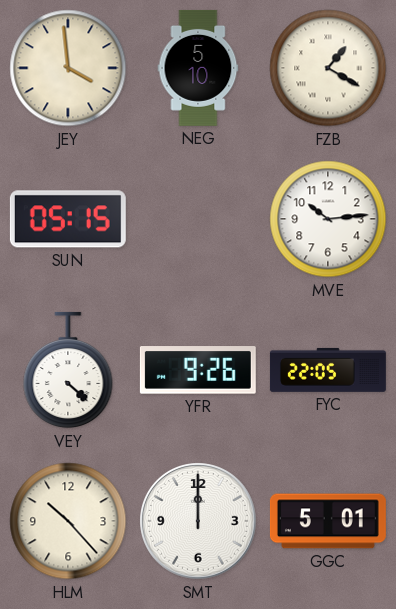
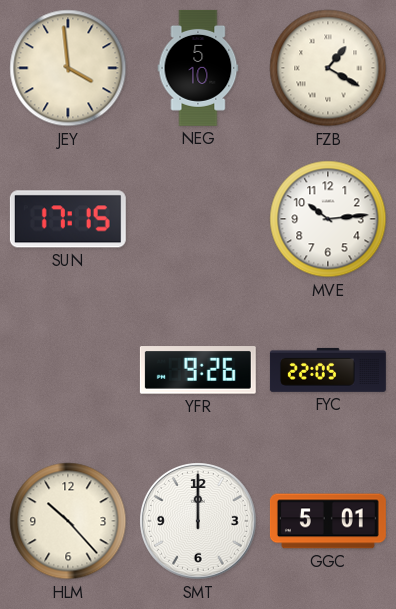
SUN: 05:15 -> 17:15 (68, 219)
VEY: 4:22 -> none (68, 370)
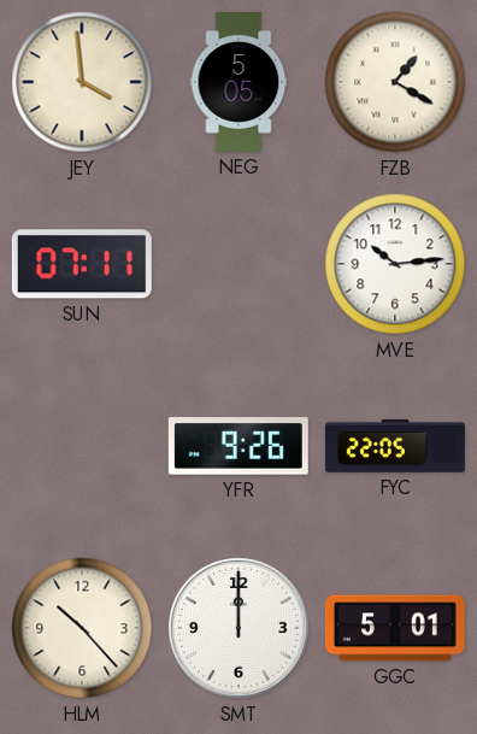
NEG: 5:10 -> 5:05 (238, 82)
SUN: 17:15 -> 07:11 (82, 264)
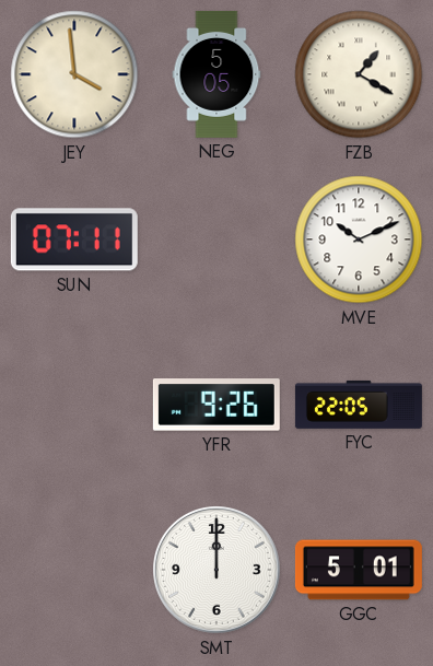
MVE: 10:14 -> 10:11 (359, 239)
HLM: 10:23 -> none (82, 628)
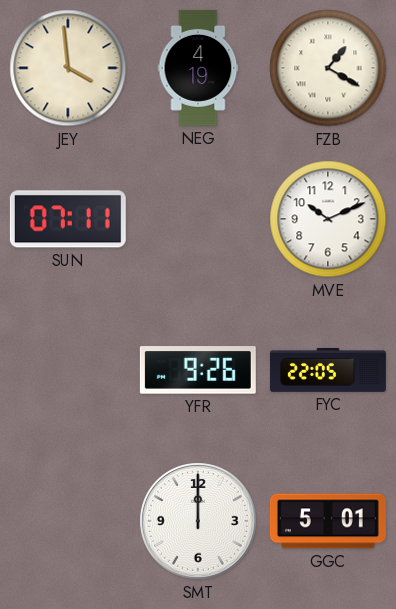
NEG: 5:05 -> 4:19 (198, 68)
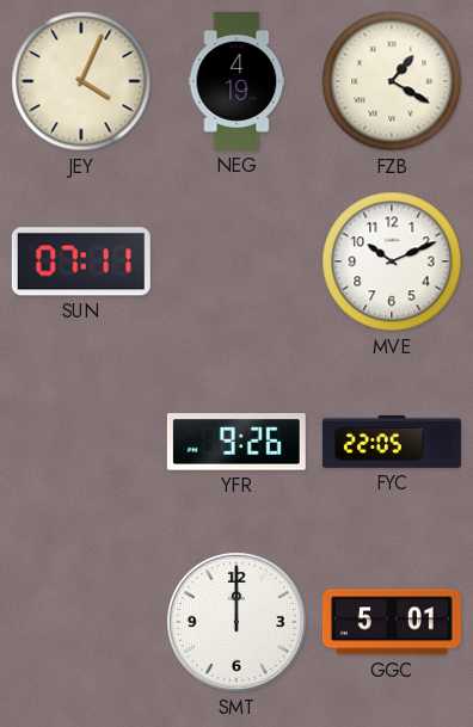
JEY: 3:59 -> 4:04 (81, 81)
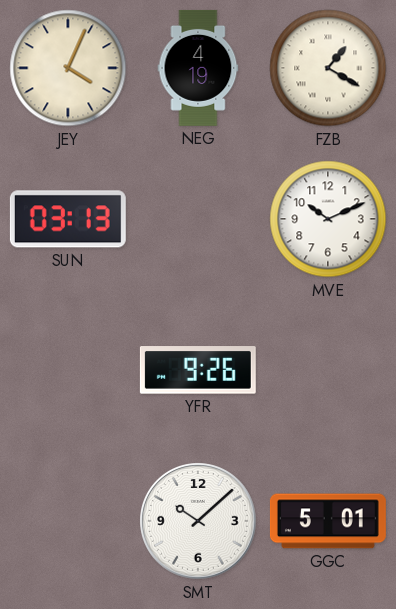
SUN: 07:11 -> 03:13 (68, 219)
FYC: 22:05 -> none (392, 442)
SMT: 12:00 -> 10:08 (199, 522)
